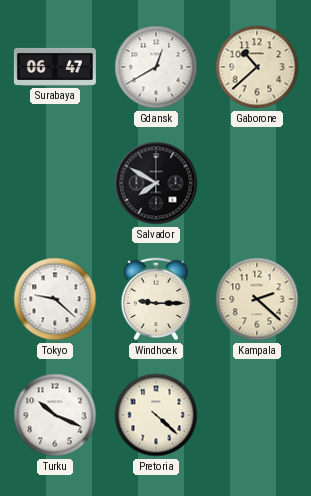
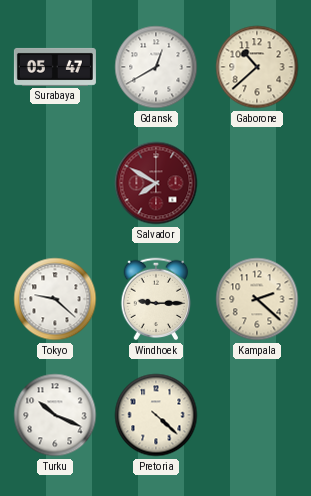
Surabaya: 06:47 -> 05:47 (55, 67)
Salvador dial: black -> burgundy (156, 183)
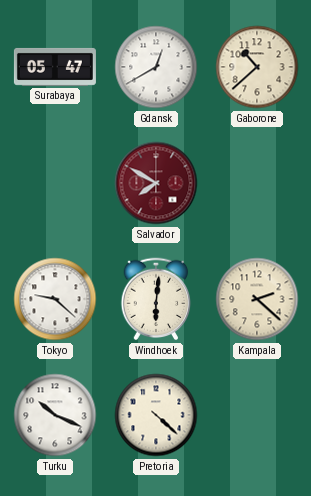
Windhoek: 9:15 -> 6:01 (156, 299)
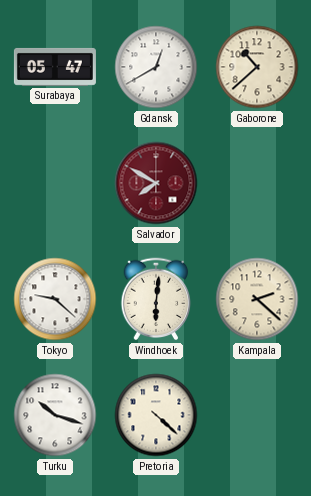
Turku: 10:19 -> 10:18 (55, 415)
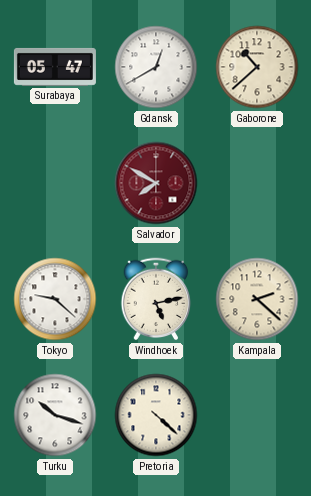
Windhoek: 6:01 -> 5:13 (156, 299)
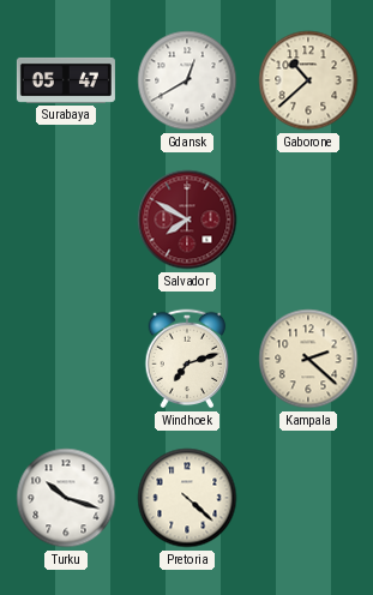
Tokyo: 9:22 -> none (55, 299)
Windhoek: 5:13 -> 7:12 (187, 359)
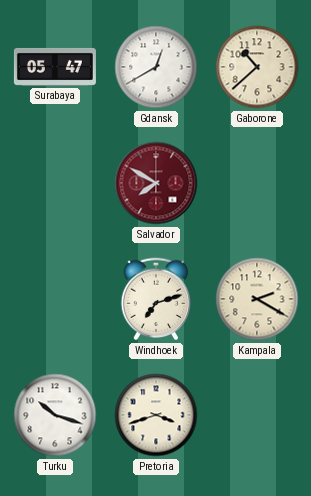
Kampala: 2:22 -> 2:20 (257, 299)
Pretoria: 4:22 -> 3:42 (156, 415)
